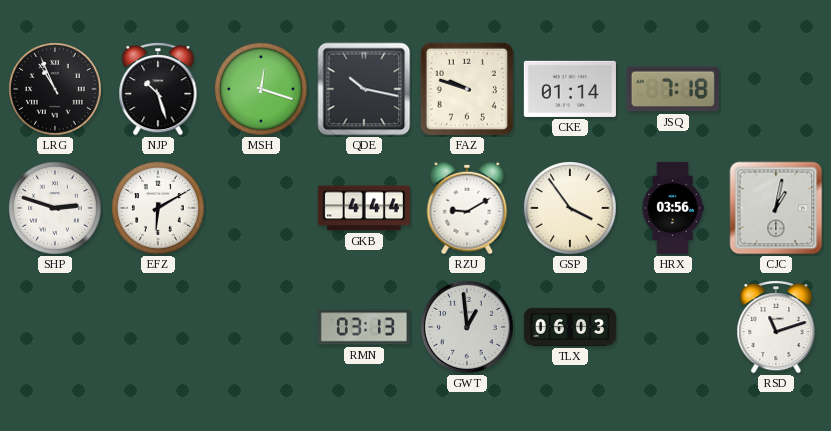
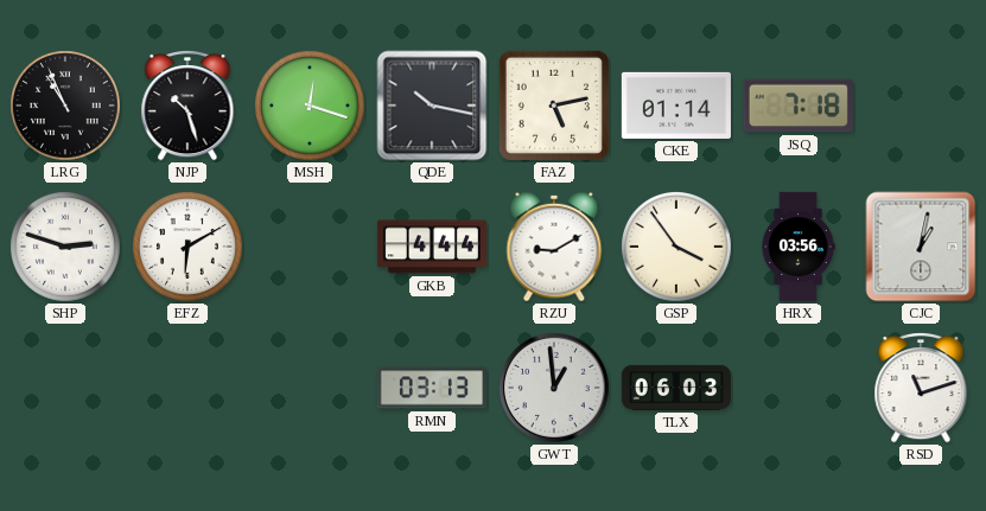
FAZ: 9:48 -> 5:13 (554, 106)
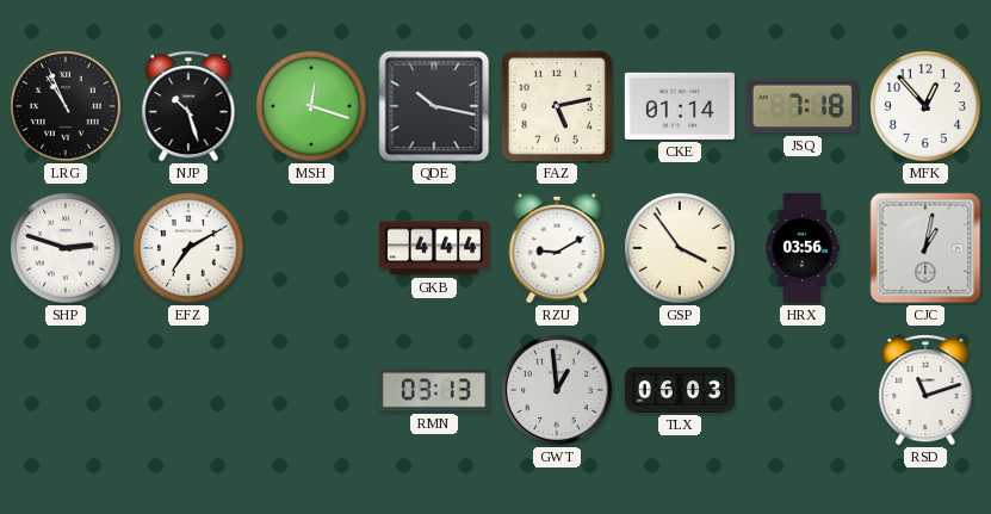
MFK: none -> 12:53 (927, 107)
EFZ: 6:10 -> 7:10 (190, 249)
